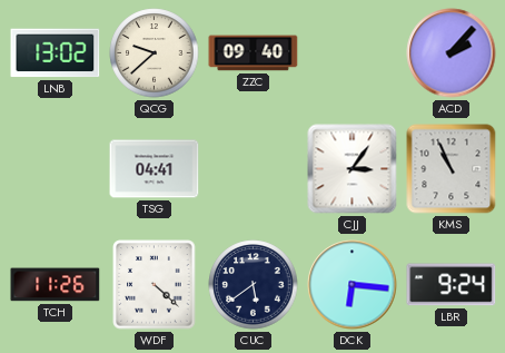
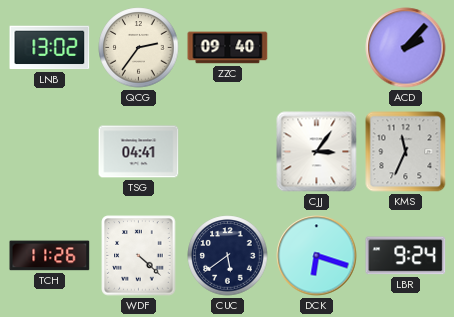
QCG: 9:38 -> 2:36 (139, 48)
KMS: 10:56 -> 11:34 (406, 152)
DCK: 6:16 -> 6:18 (317, 256)
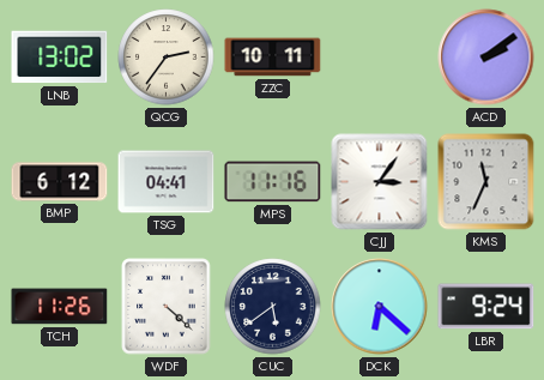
ZZC: 09:40 -> 10:11 (273, 58)
ACD: 2:07 -> 2:09 (486, 58)
BMP: none -> 6:12 (60, 182)
MPS: none -> 11:16 (273, 182)
DCK: 6:18 -> 6:22 (380, 307)
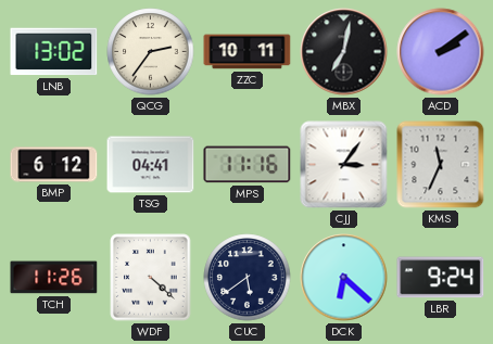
MBX: none -> 7:02 (344, 52)
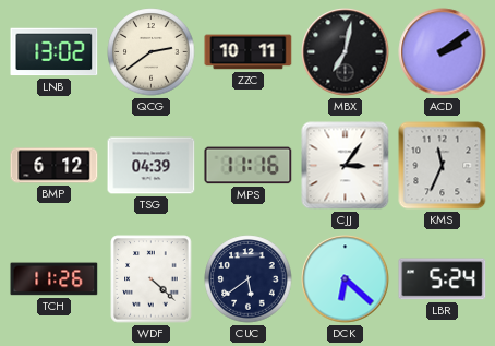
QCG: 2:36 -> 2:39 (152, 52)
TSG: 04:41 -> 04:39 (152, 166)
LBR: 9:24 -> 5:24 (443, 279)
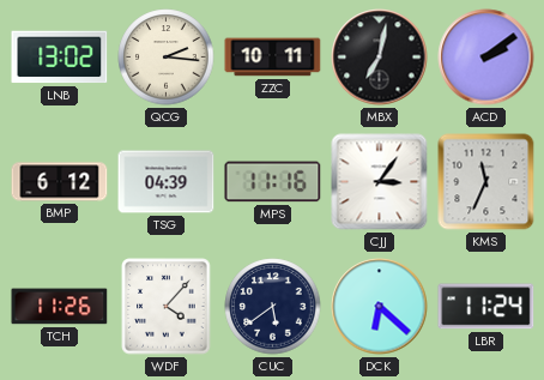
QCG: 2:39 -> 2:16 (167, 58)
WDF: 4:22 -> 4:07 (167, 307)
LBR: 5:24 -> 11:24 (486, 307)
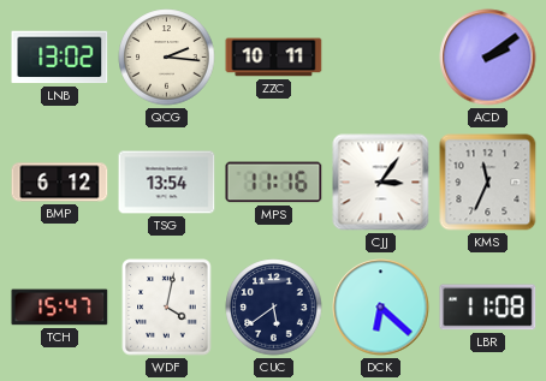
MBX: 7:02 -> none (380, 58)
TSG: 04:39 -> 13:54 (167, 183)
TCH: 11:26 -> 15:47 (60, 308)
WDF: 4:07 -> 4:02 (167, 308)
LBR: 11:24 -> 11:08 (488, 308)
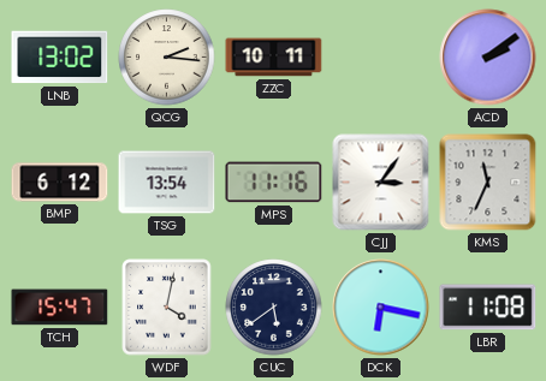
DCK: 6:22 -> 6:17 (381, 308)
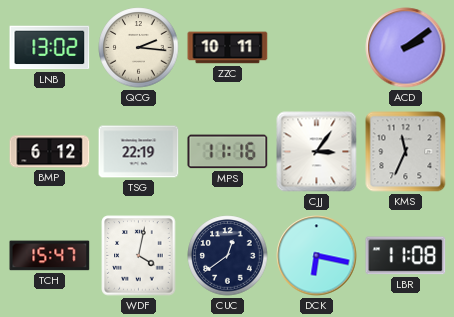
TSG: 13:54 -> 22:19 (139, 152)
CUC: 5:39 -> 12:39 (228, 256)
